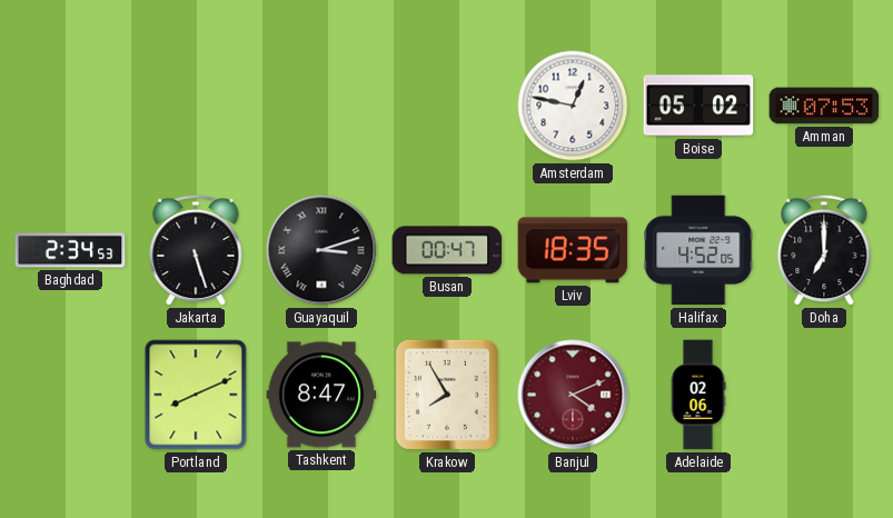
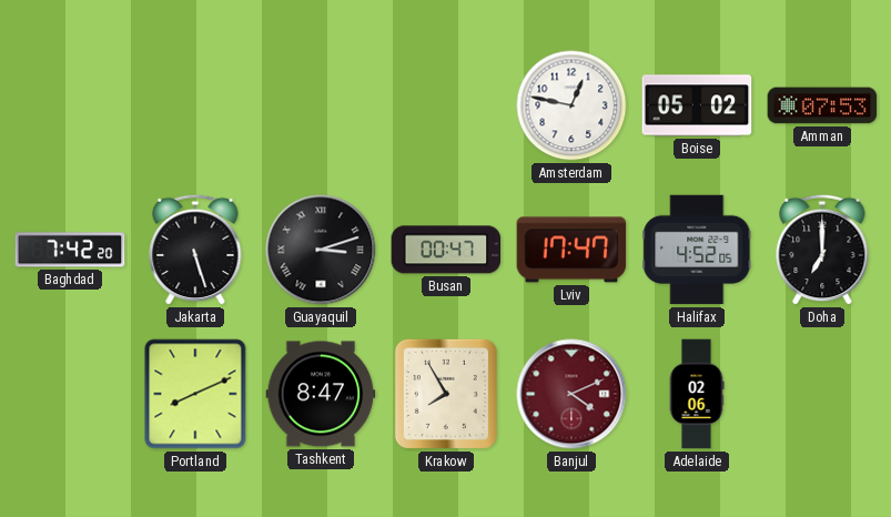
Baghdad: 2:34 -> 7:42 (70, 250)
Lviv: 18:35 -> 17:47 (571, 250)
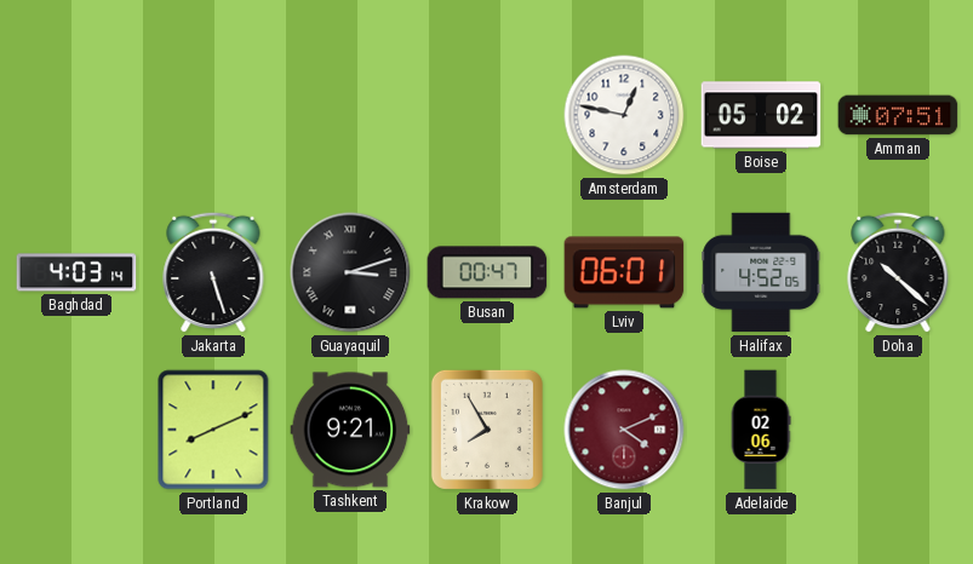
Amman: 07:53 -> 07:51 (898, 115)
Baghdad: 7:42 -> 4:03 (76, 272)
Lviv: 17:47 -> 06:01 (624, 272)
Doha: 7:00 -> 10:22 (898, 272)
Tashkent: 8:47 -> 9:21 (350, 430)
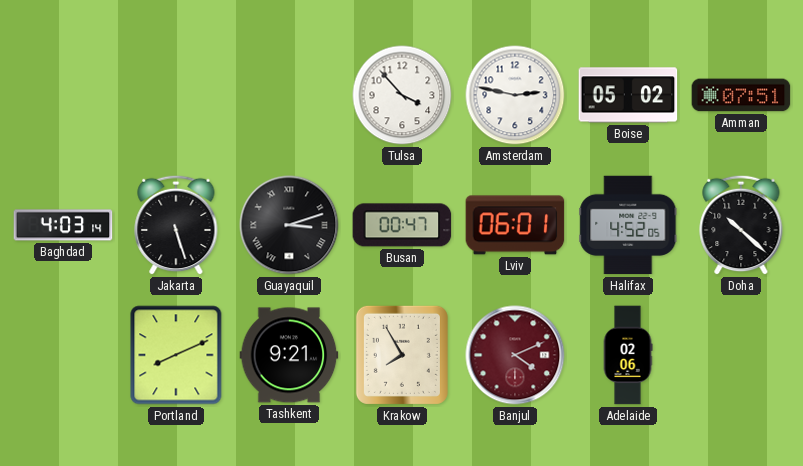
Tulsa: none -> 3:53 (402, 95)
Amsterdam: 12:47 -> 2:47 (515, 95)
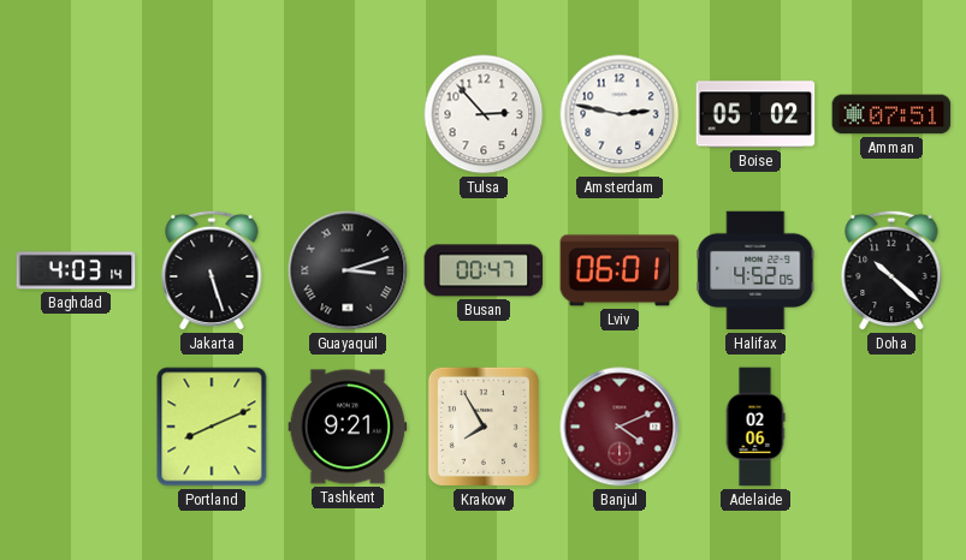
Tulsa: 3:53 -> 2:53 (484, 114)
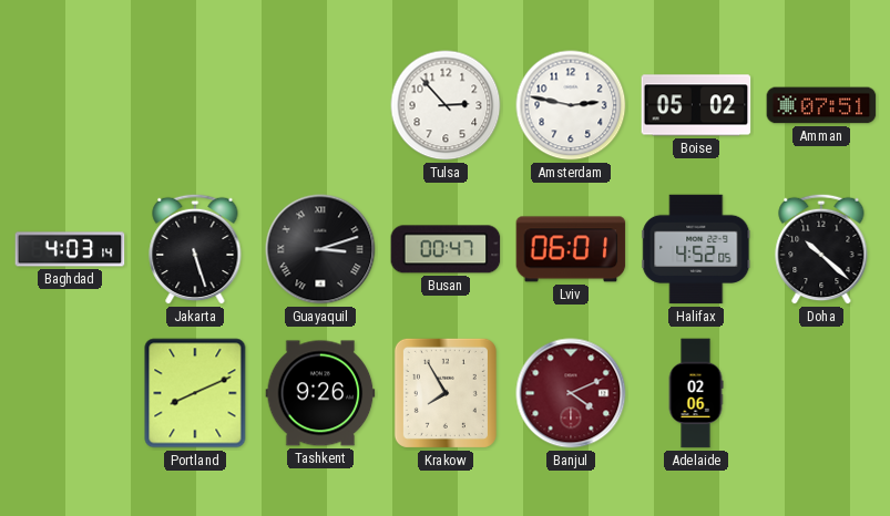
Tashkent: 9:21 -> 9:26 (320, 393)
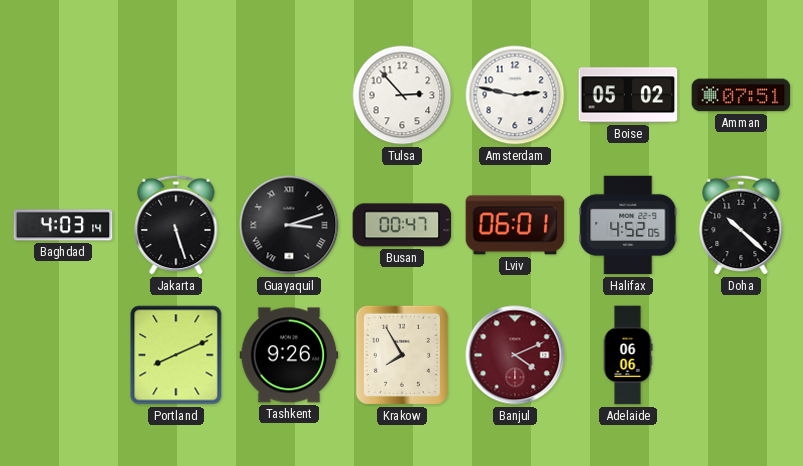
Adelaide: 02:06 -> 06:06 (628, 355)
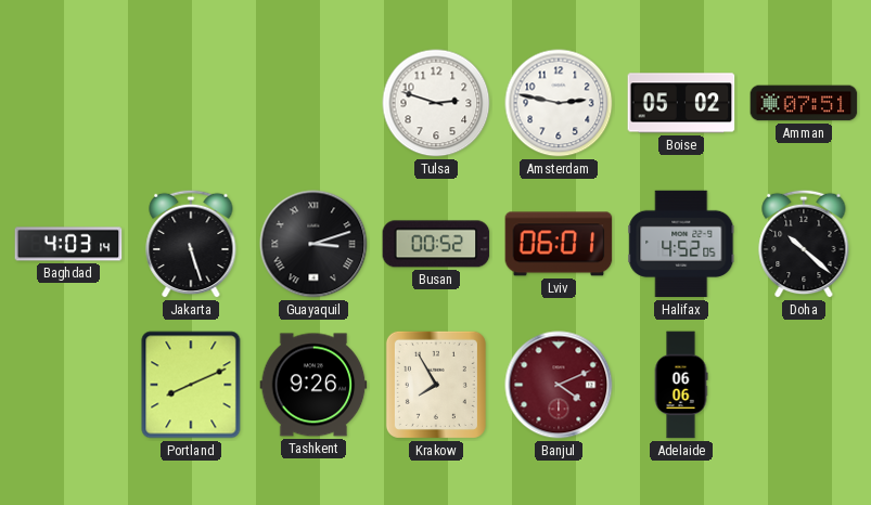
Tulsa: 2:53 -> 2:48 (436, 103)
Busan: 00:47 -> 00:52 (436, 244)
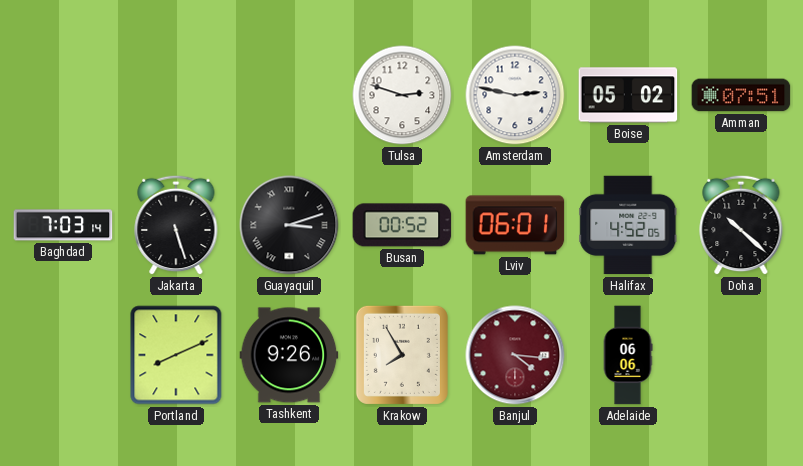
Baghdad: 4:03 -> 7:03 (63, 225)
Banjul: 4:11 -> 4:16 (515, 355)
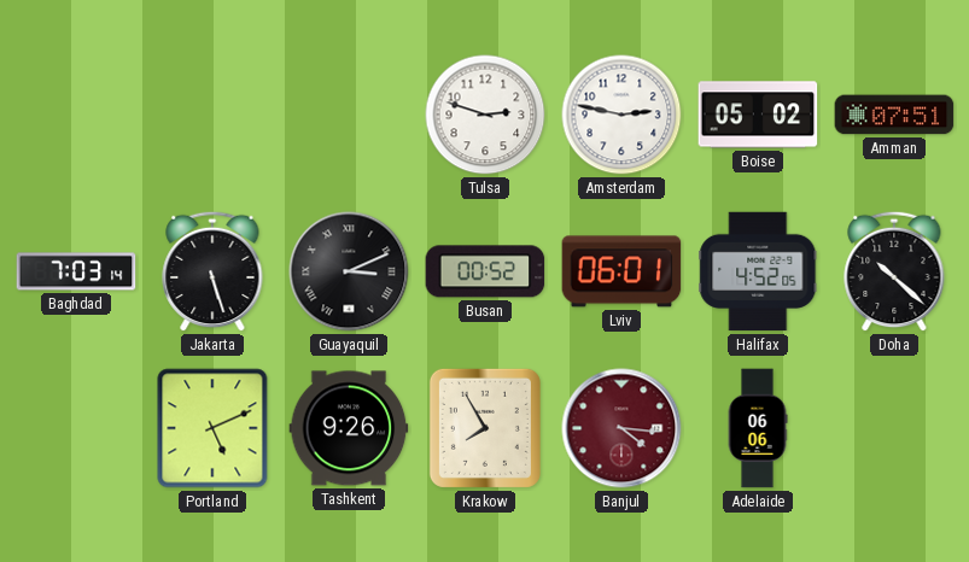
Guayaquil: 3:12 -> 3:11 (349, 271)
Portland: 8:11 -> 5:11 (212, 428)
